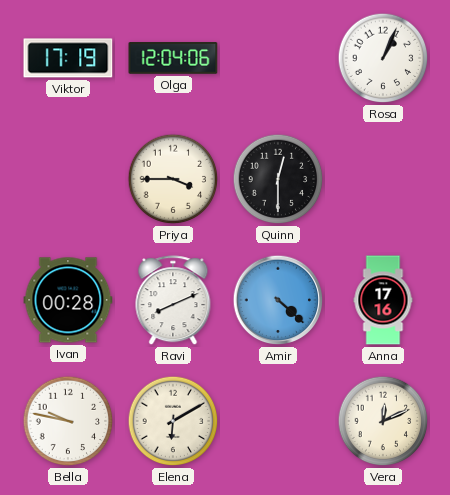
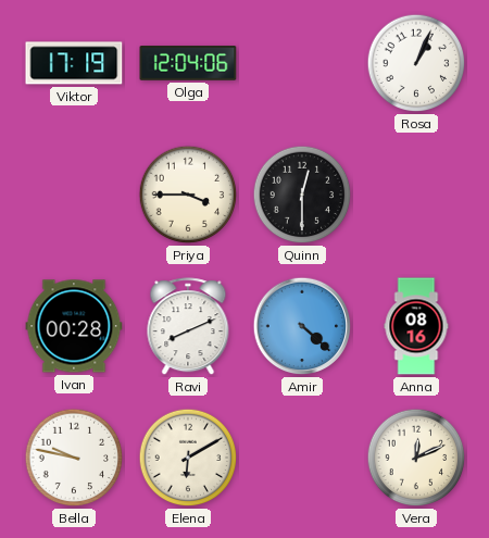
Anna: 17:16 -> 08:16 (416, 326)
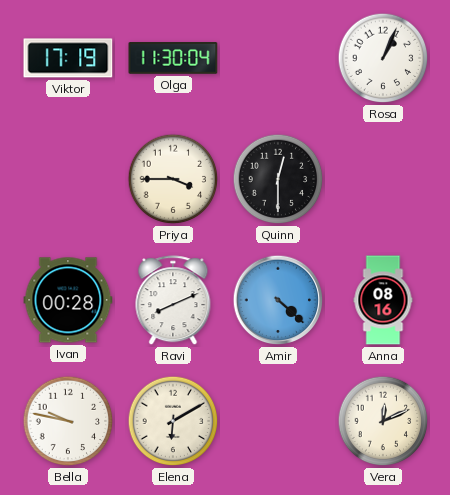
Olga: 12:04 -> 11:30 (173, 58)
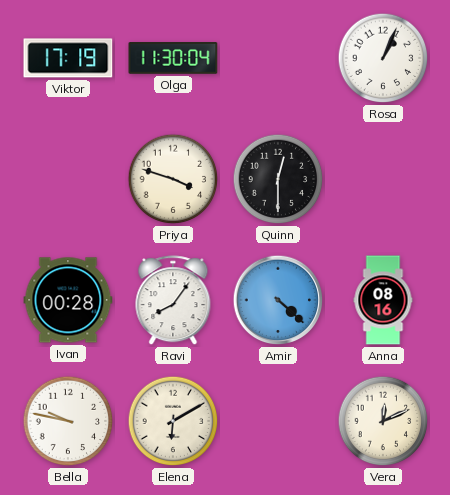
Priya: 3:45 -> 3:48 (173, 179)
Ravi: 8:11 -> 8:06 (173, 301)
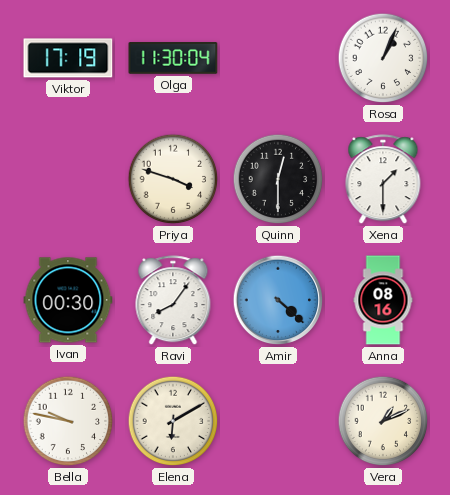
Xena: none -> 1:30 (383, 180)
Ivan: 00:28 -> 00:30 (68, 300)
Vera: 12:11 -> 1:11 (383, 421)
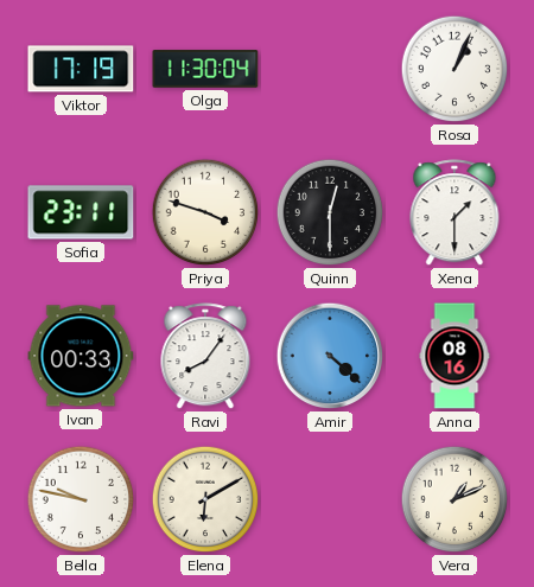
Sofia: none -> 23:11 (81, 212)
Ivan: 00:30 -> 00:33 (81, 356)
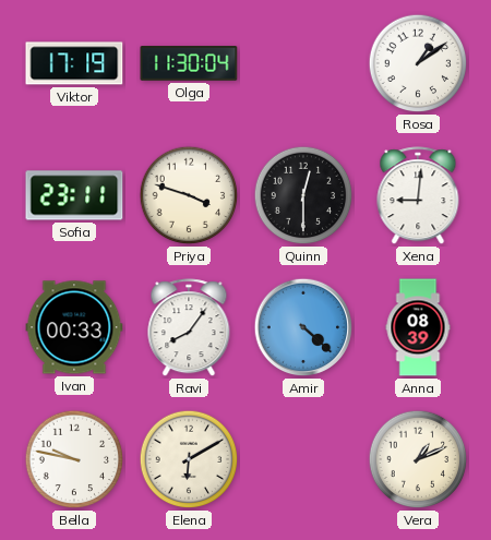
Rosa: 1:04 -> 1:09 (418, 63)
Xena: 1:30 -> 9:01 (418, 196)
Anna: 08:16 -> 08:39 (418, 327)
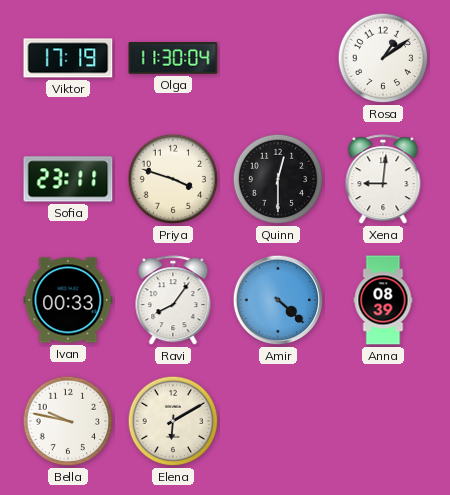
Vera: 1:11 -> none (418, 459)
